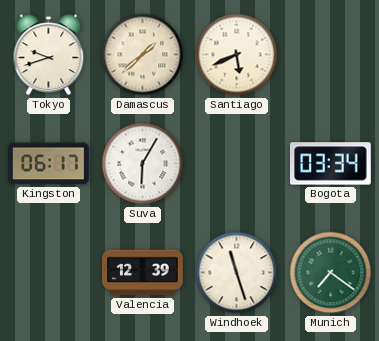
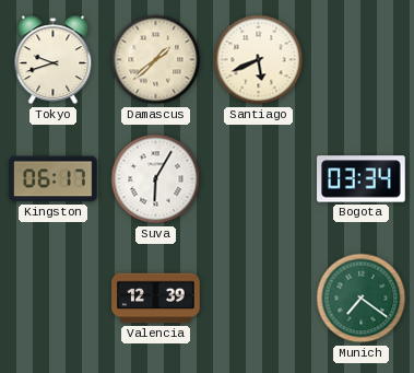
Windhoek: 11:27 -> none (237, 273)
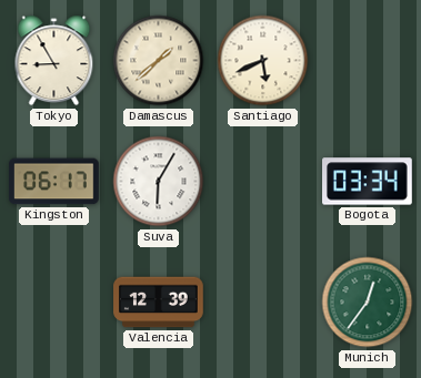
Tokyo: 9:42 -> 8:55 (54, 61)
Munich: 7:21 -> 12:36 (368, 303)
